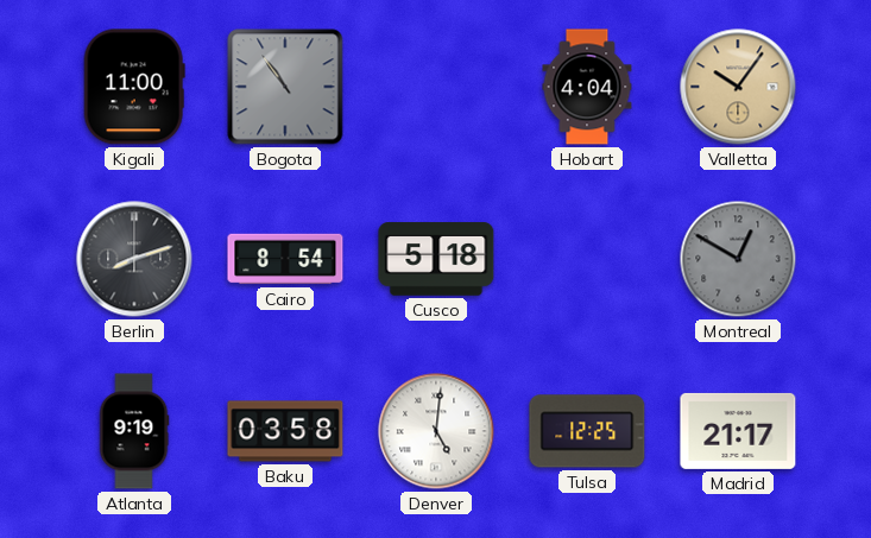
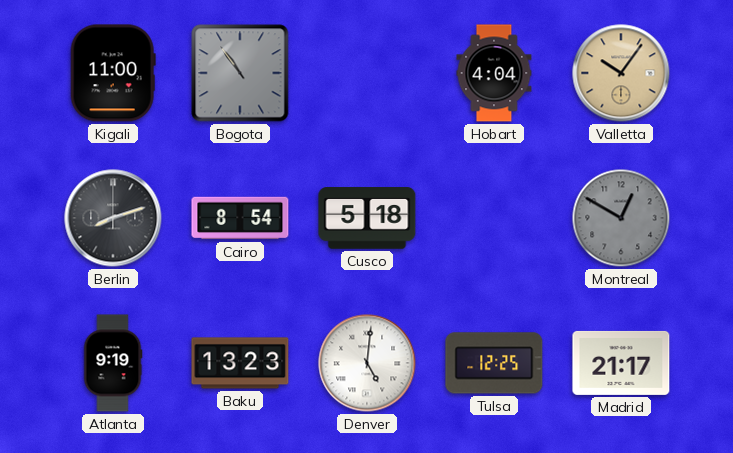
Baku: 03:58 -> 13:23 (240, 363)
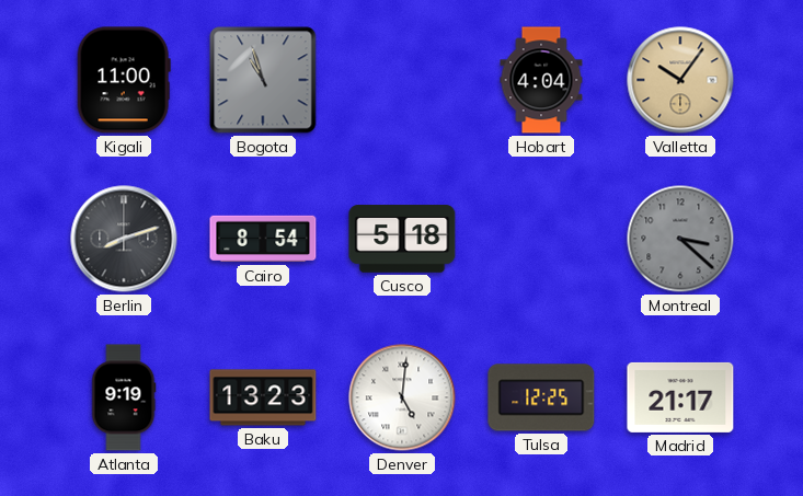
Bogota: 10:54 -> 10:57 (263, 80)
Montreal: 12:50 -> 3:22 (680, 239)
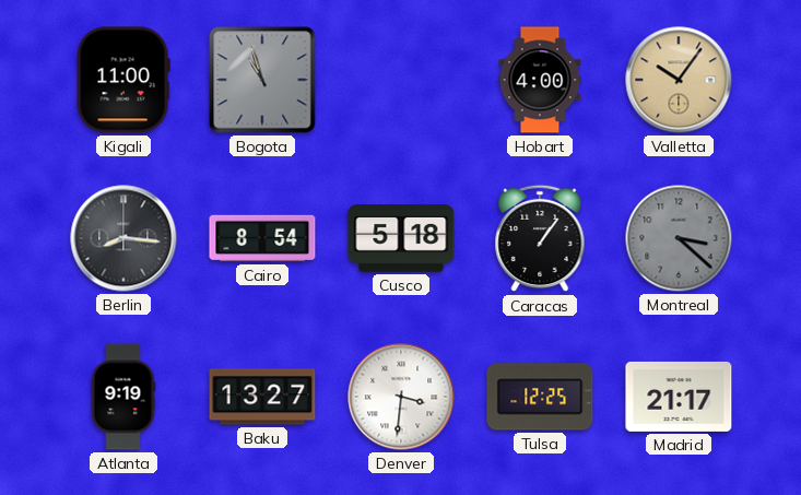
Hobart: 4:04 -> 4:00 (540, 80)
Berlin: 8:12 -> 8:16 (123, 238)
Caracas: none -> 1:06 (540, 238)
Baku: 13:23 -> 13:27 (262, 397)
Denver: 5:01 -> 3:31 (401, 397)
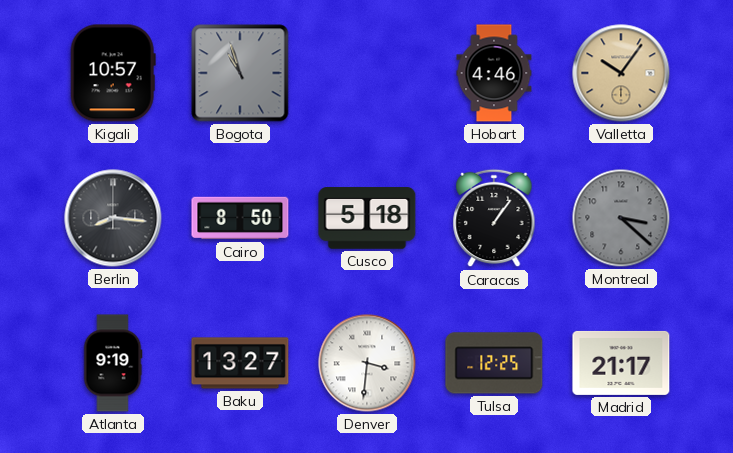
Kigali: 11:00 -> 10:57 (113, 73)
Hobart: 4:00 -> 4:46 (494, 73)
Cairo: 8:54 -> 8:50 (240, 218)
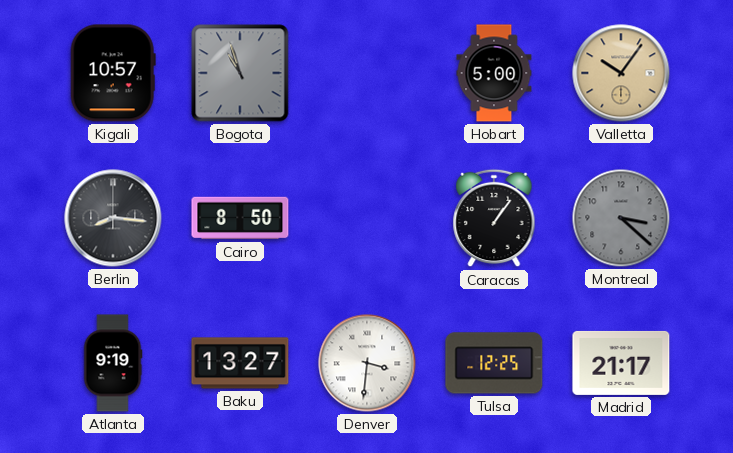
Hobart: 4:46 -> 5:00 (494, 73)
Cusco: 5:18 -> none (367, 218)
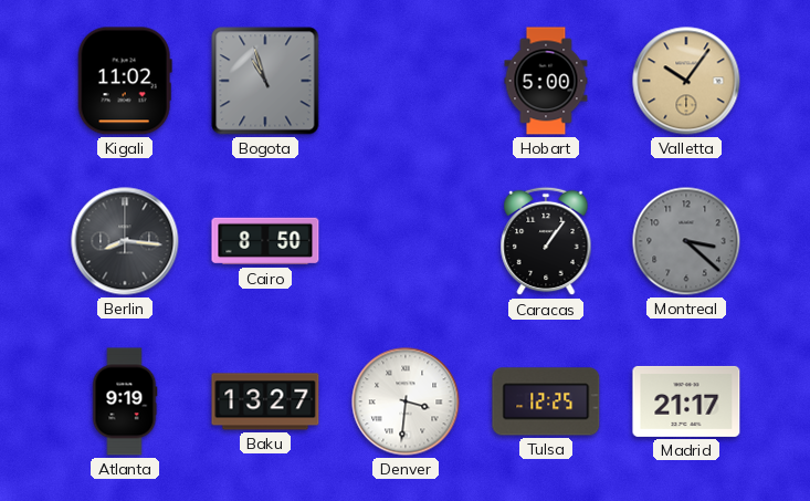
Kigali: 10:57 -> 11:02 (125, 81)
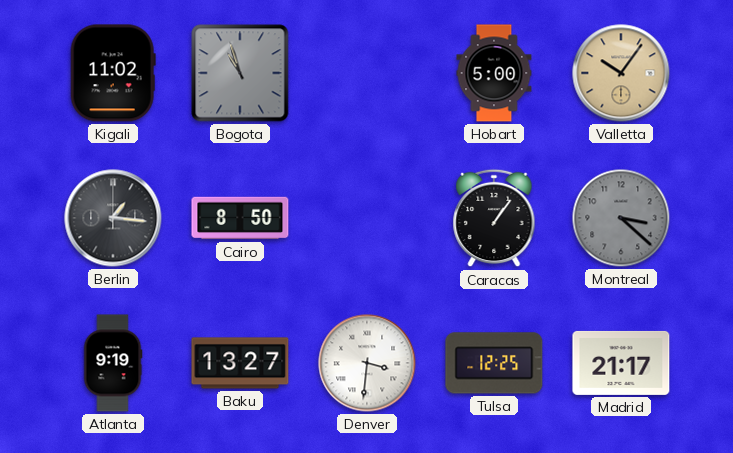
Berlin: 8:16 -> 1:16 (113, 218)
